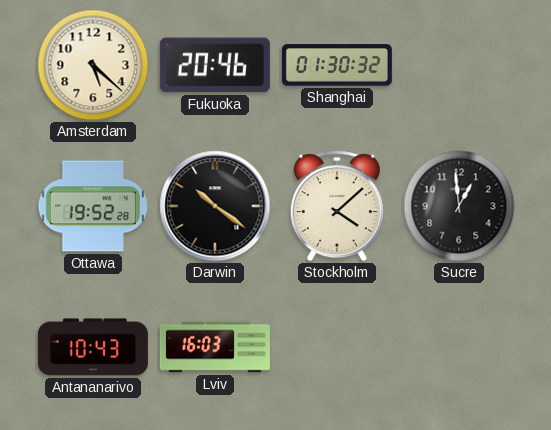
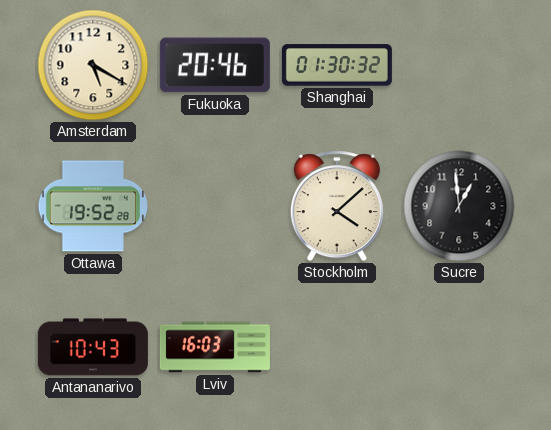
Amsterdam: 5:22 -> 5:20 (93, 65)
Darwin: 10:21 -> none (215, 206)
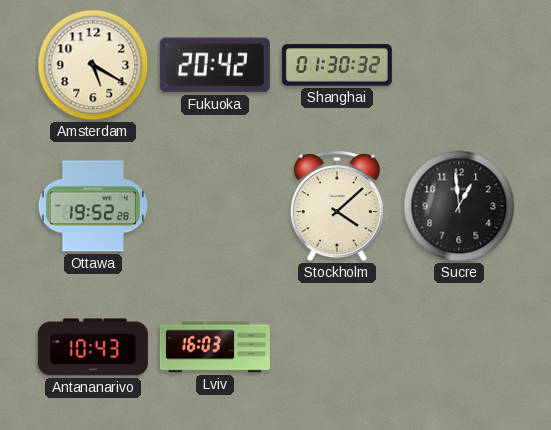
Fukuoka: 20:46 -> 20:42 (215, 65)
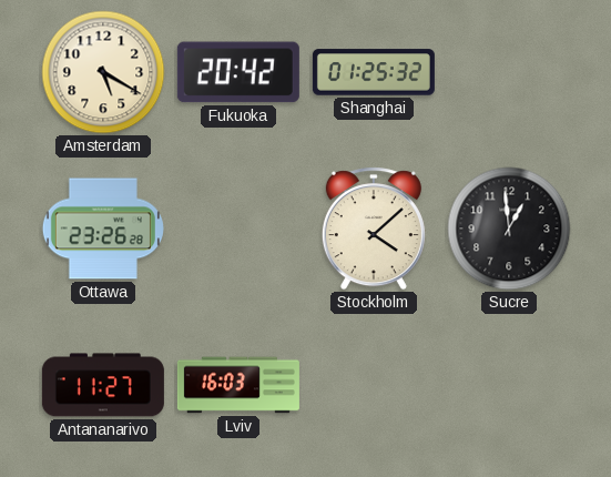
Shanghai: 01:30 -> 01:25 (374, 72)
Ottawa: 19:52 -> 23:26 (103, 229)
Antananarivo: 10:43 -> 11:27 (103, 385)
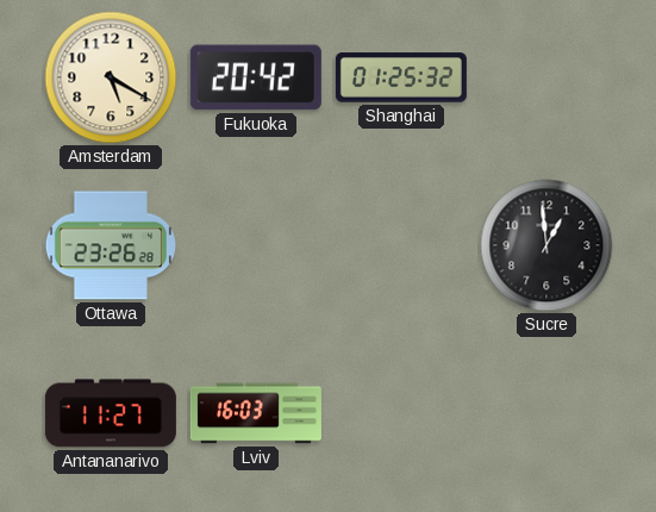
Stockholm: 4:08 -> none (374, 229)
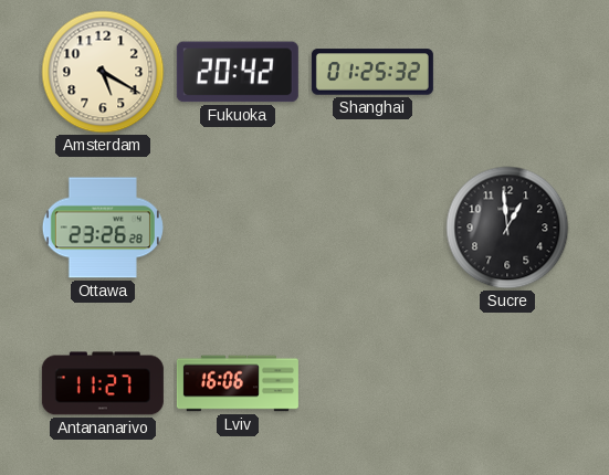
Lviv: 16:03 -> 16:06 (238, 383)
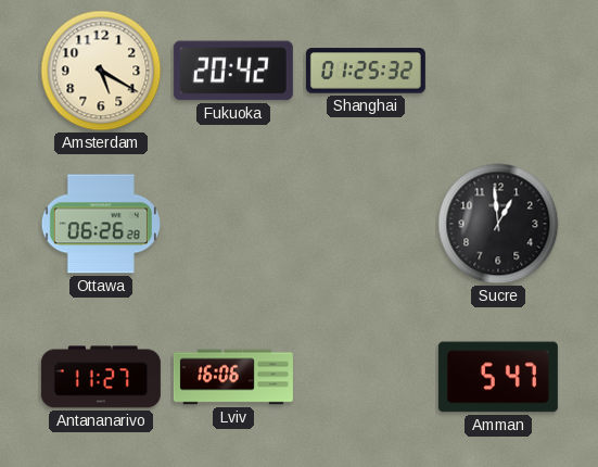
Ottawa: 23:26 -> 06:26 (101, 224)
Amman: none -> 5:47 (498, 377)
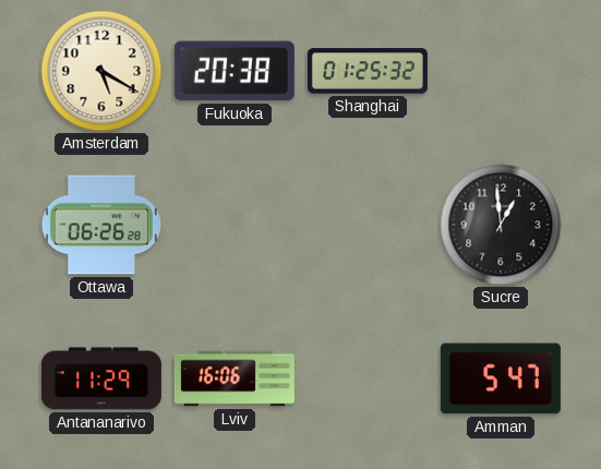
Fukuoka: 20:42 -> 20:38 (235, 71)
Antananarivo: 11:27 -> 11:29 (101, 378)
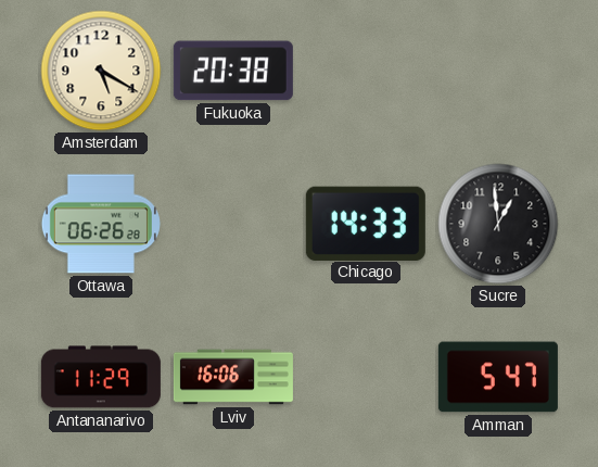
Shanghai: 01:25 -> none (368, 71)
Chicago: none -> 14:33 (366, 223)
